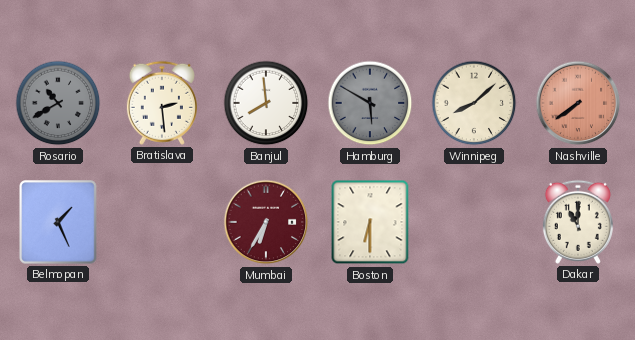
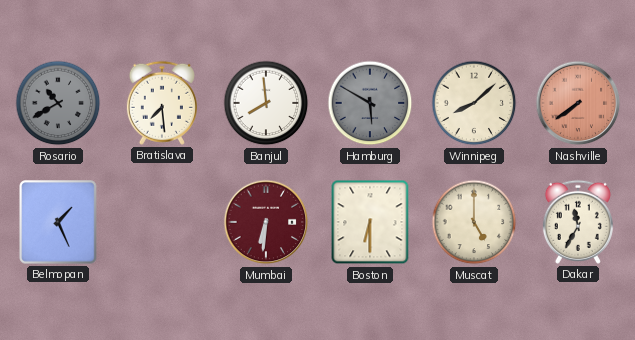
Bratislava: 2:29 -> 7:29 (162, 103)
Mumbai: 6:35 -> 6:31 (266, 222)
Muscat: none -> 5:00 (474, 222)
Dakar: 11:00 -> 11:35 (578, 222)
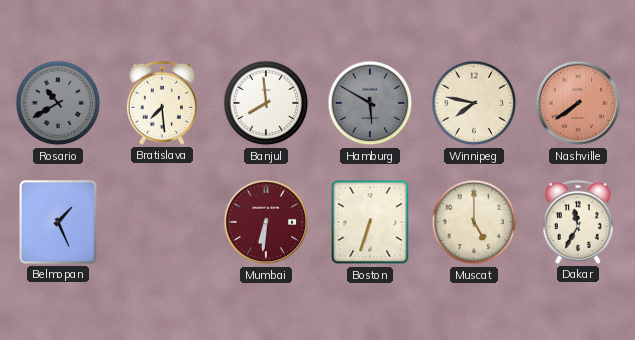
Winnipeg: 8:08 -> 7:47 (474, 103)
Boston: 6:30 -> 6:33 (370, 222)
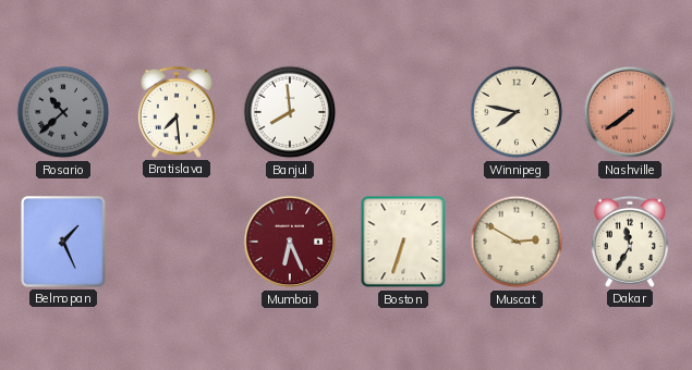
Rosario: 10:40 -> 10:38 (63, 112)
Hamburg: 5:50 -> none (370, 103)
Mumbai: 6:31 -> 6:26 (290, 242)
Muscat: 5:00 -> 2:50 (517, 242)
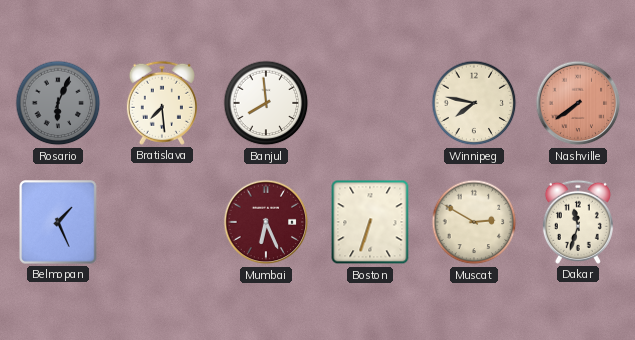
Rosario: 10:38 -> 6:04 (58, 103)
Dakar: 11:35 -> 11:33 (578, 222)
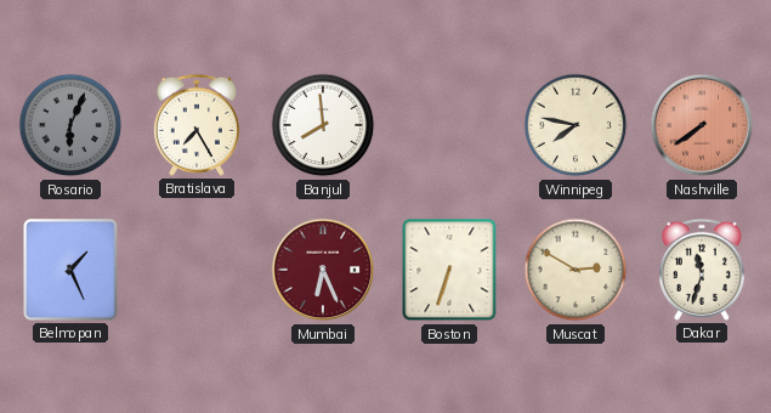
Bratislava: 7:29 -> 7:25 (197, 125)
